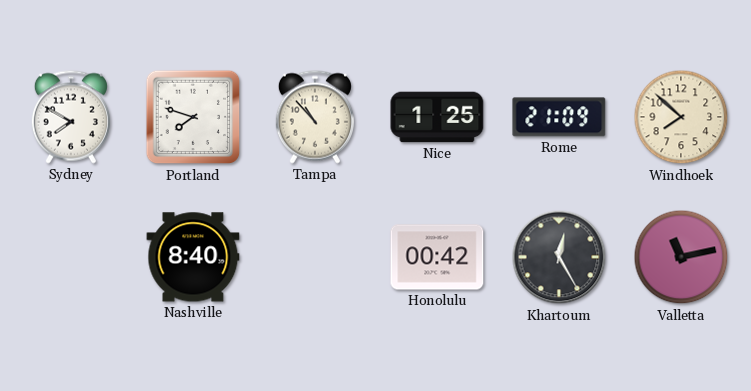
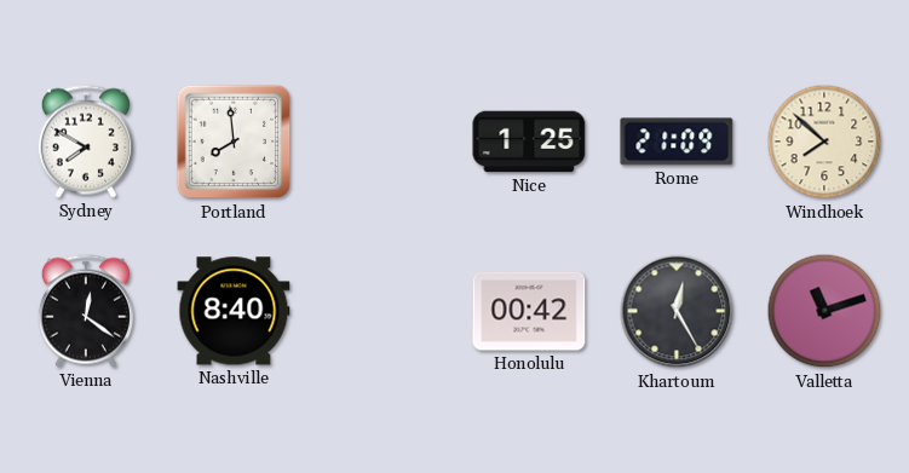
Portland: 7:48 -> 7:59 (234, 142)
Tampa: 10:53 -> none (315, 117)
Vienna: none -> 12:21 (86, 311)
Valletta: 11:13 -> 11:12 (824, 311)
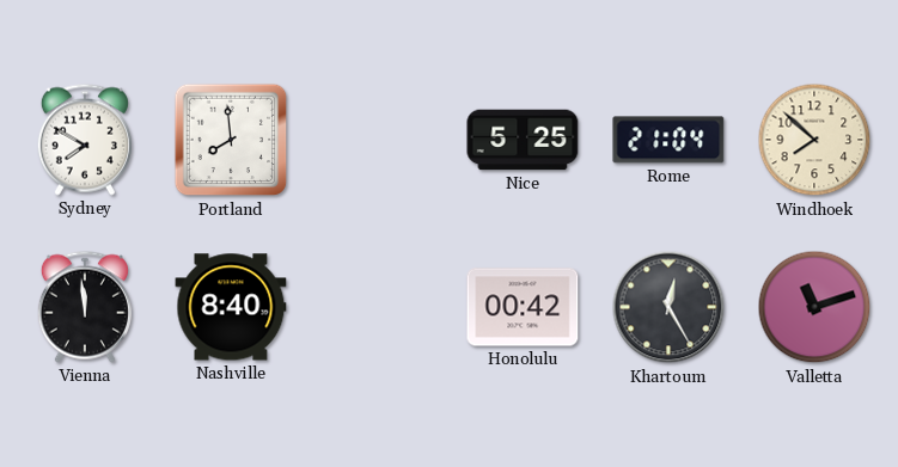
Nice: 1:25 -> 5:25 (523, 140)
Rome: 21:09 -> 21:04 (668, 140)
Vienna: 12:21 -> 11:59 (85, 307)
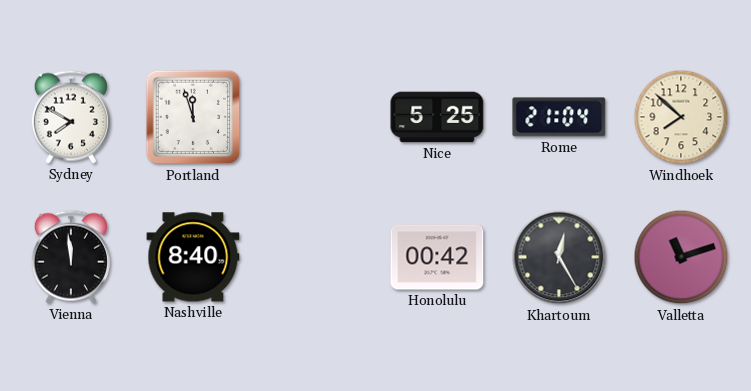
Portland: 7:59 -> 11:57 (193, 117)
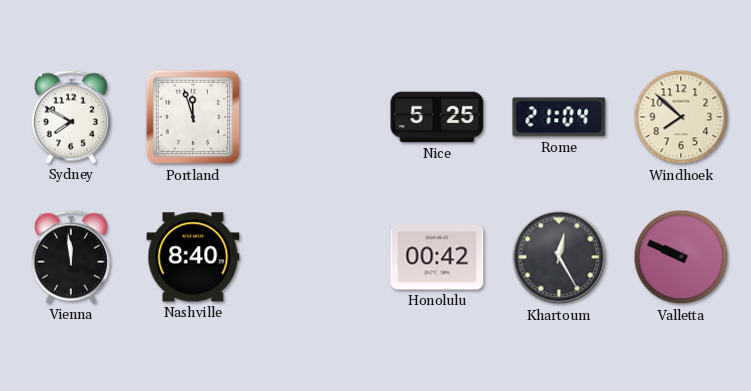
Valletta: 11:12 -> 9:49 (681, 257)
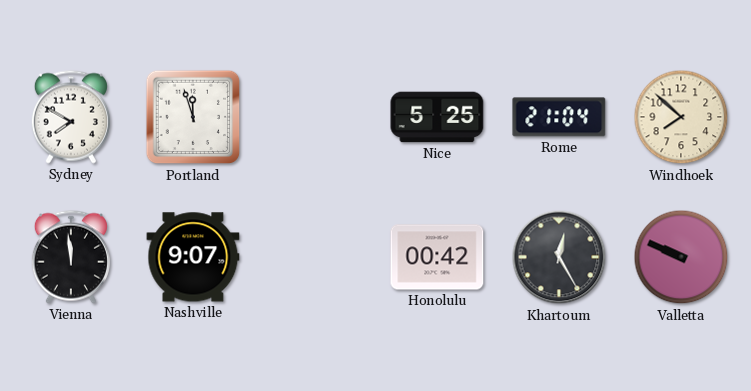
Nashville: 8:40 -> 9:07 (193, 257)
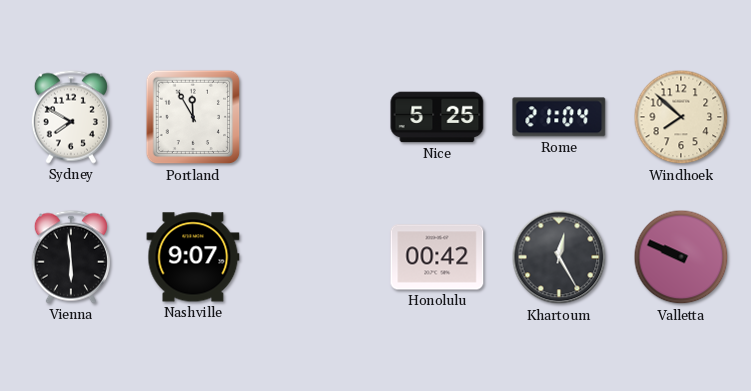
Portland: 11:57 -> 11:55 (193, 117)
Vienna: 11:59 -> 5:59 (71, 257)
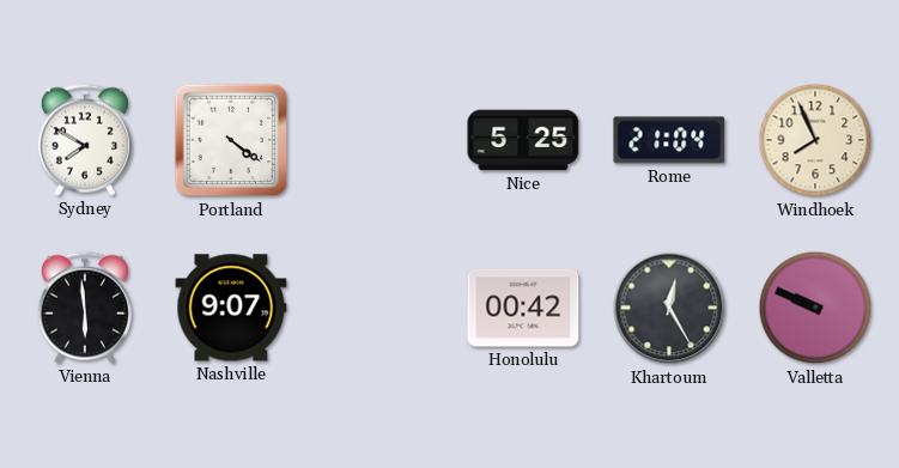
Portland: 11:55 -> 4:21 (231, 140)
Windhoek: 7:52 -> 7:56 (815, 140)
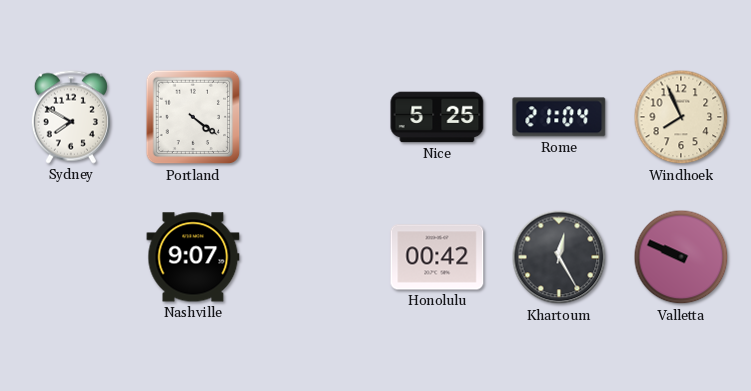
Vienna: 5:59 -> none (85, 308)
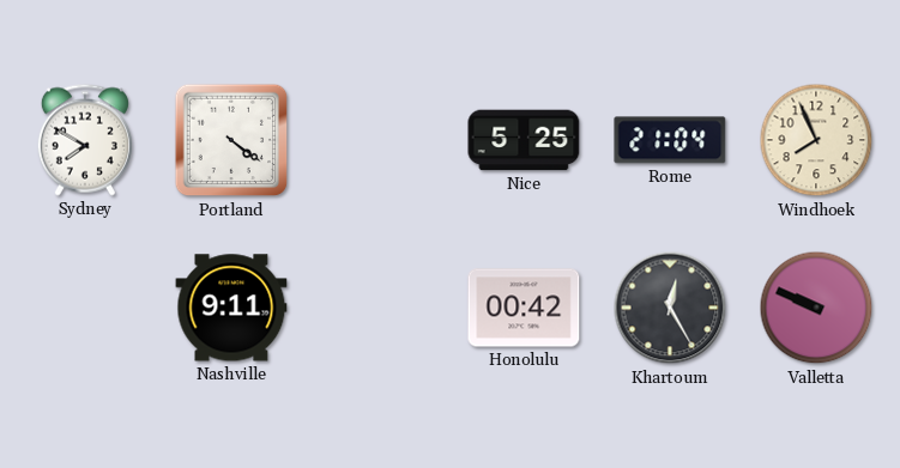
Nashville: 9:07 -> 9:11 (231, 308)
